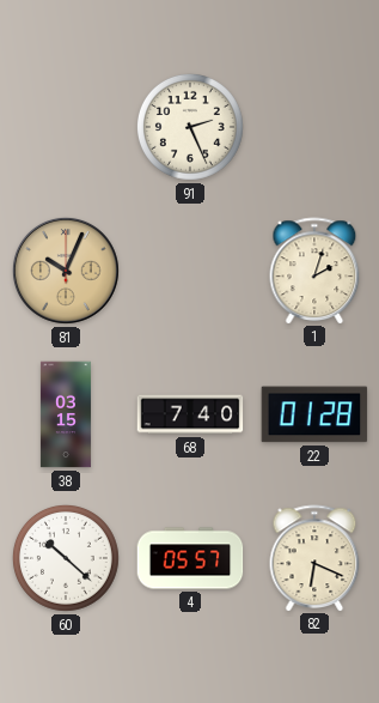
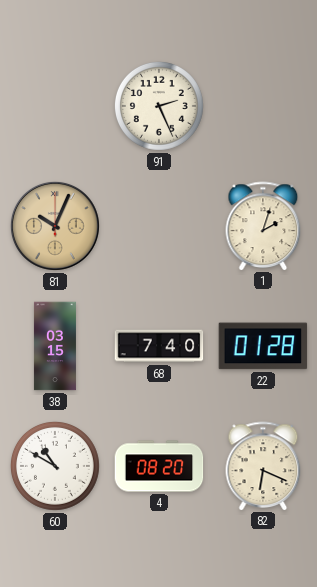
60: 10:22 -> 10:50 (55, 466)
4: 05:57 -> 08:20 (159, 466)
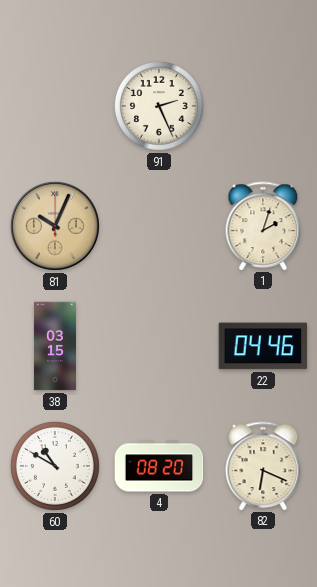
68: 7:40 -> none (159, 346)
22: 01:28 -> 04:46 (263, 346)
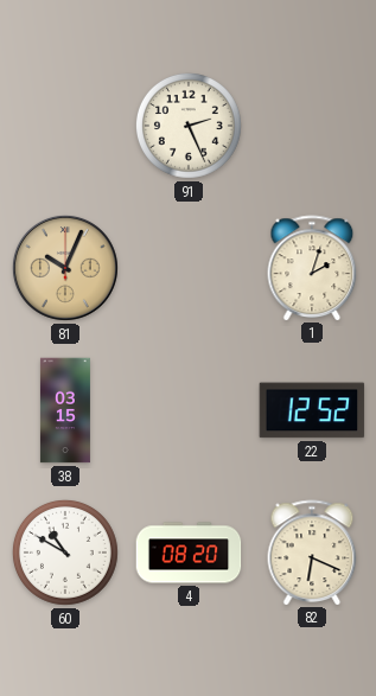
22: 04:46 -> 12:52 (312, 410)
